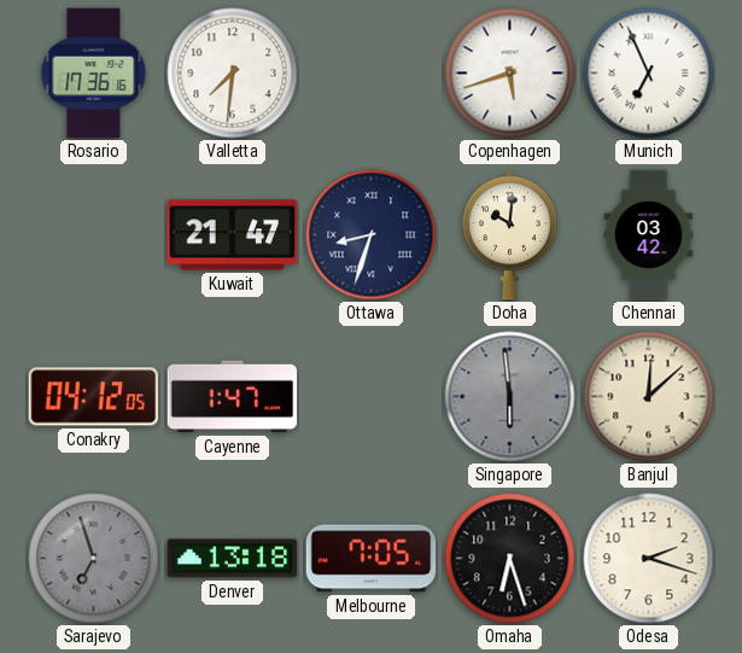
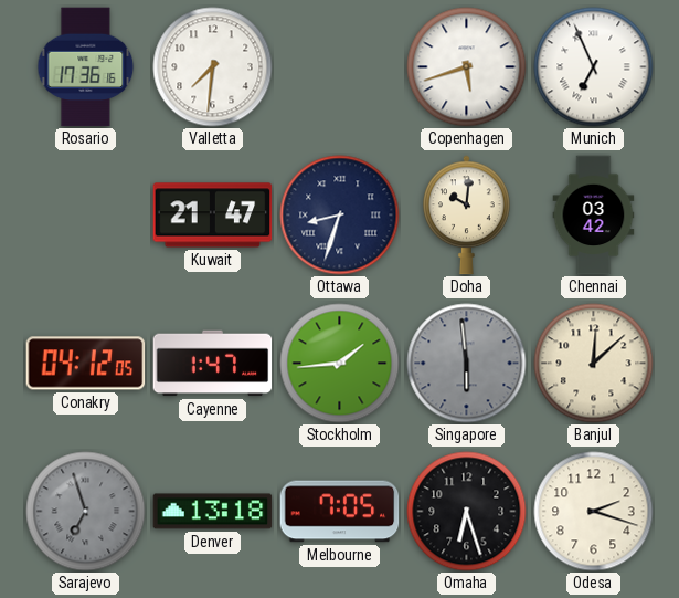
Stockholm: none -> 1:44 (340, 364)
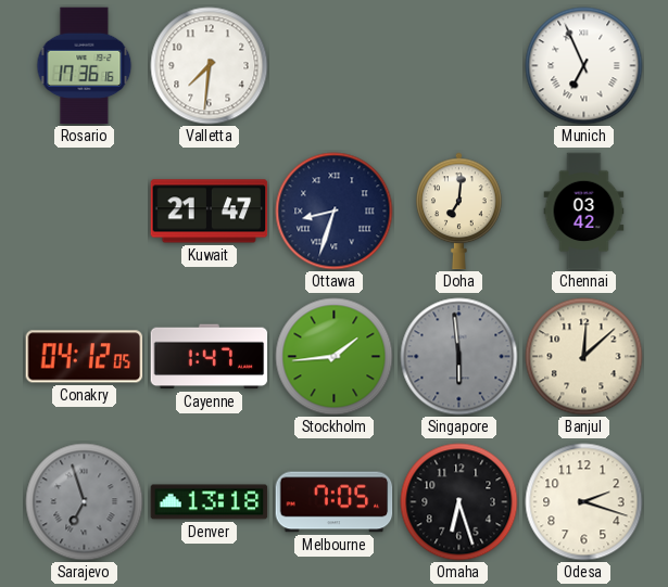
Copenhagen: 5:42 -> none (467, 67)
Doha: 10:01 -> 7:01 (459, 212)
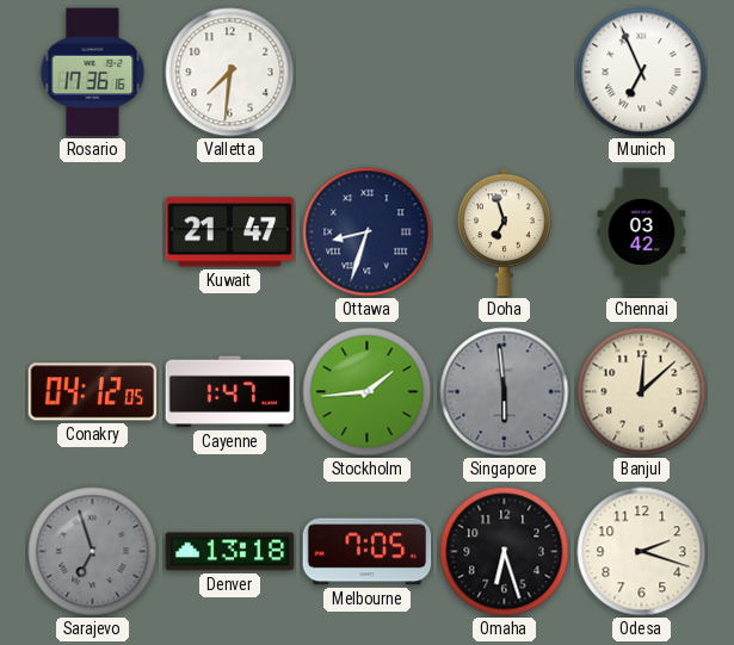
Doha: 7:01 -> 6:57 (505, 232)
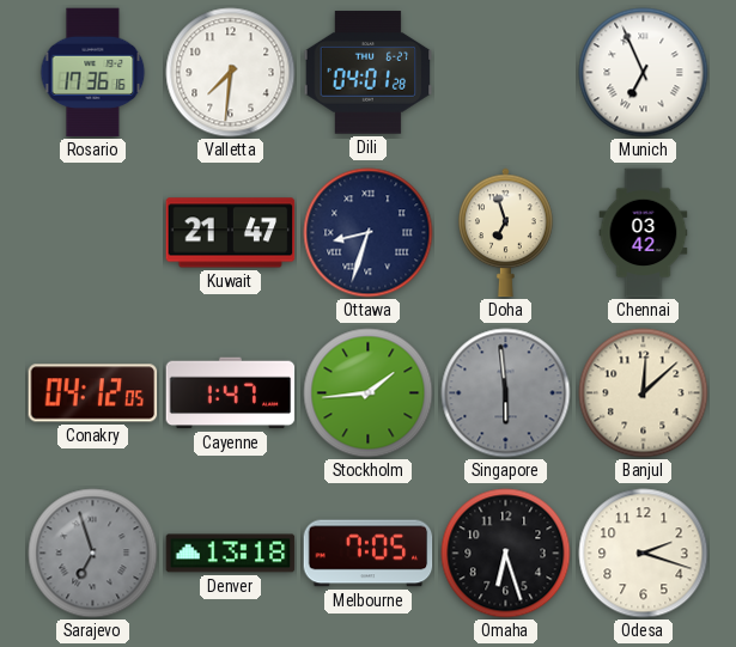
Dili: none -> 04:01 (369, 73)
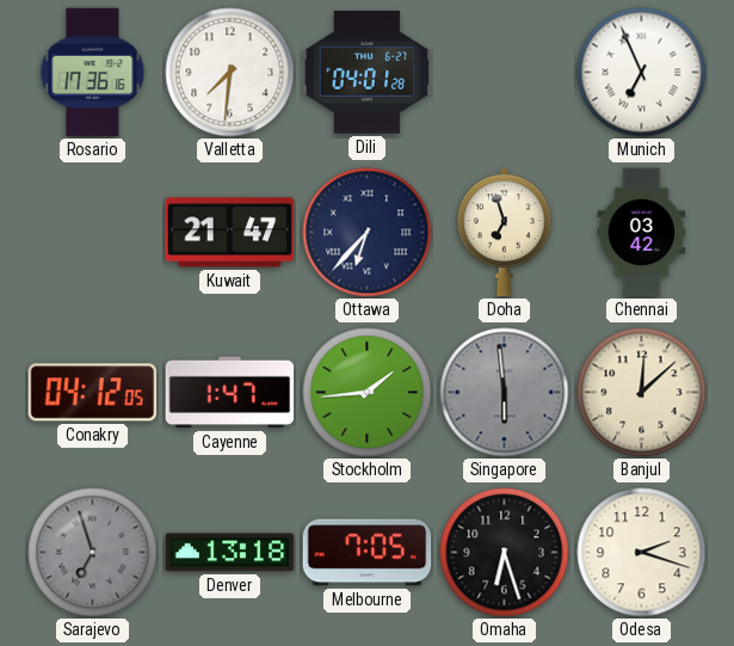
Ottawa: 8:33 -> 6:37 (368, 233)
